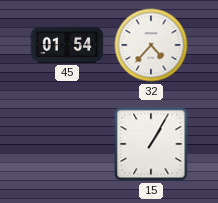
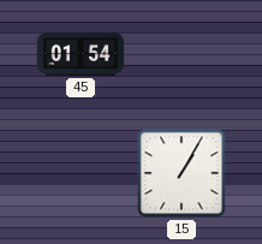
32: 4:37 -> none (151, 45)
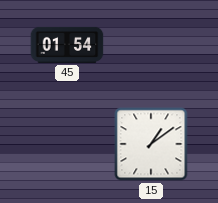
15: 1:05 -> 1:09 (151, 144)
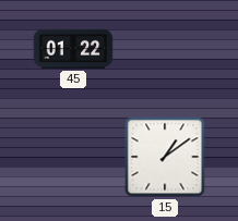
45: 01:54 -> 01:22 (73, 49)
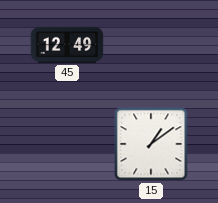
45: 01:22 -> 12:49 (67, 45)
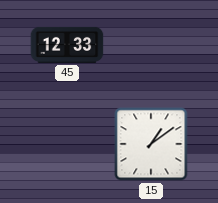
45: 12:49 -> 12:33 (67, 45)
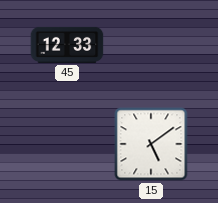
15: 1:09 -> 5:09 (151, 144)
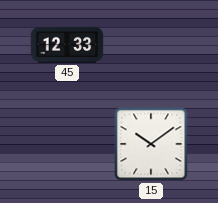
15: 5:09 -> 10:09 (151, 144)
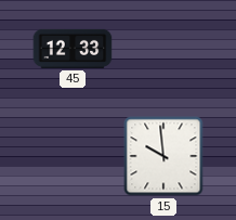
15: 10:09 -> 9:59 (163, 156)
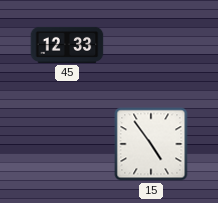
15: 9:59 -> 4:54 (151, 144)
